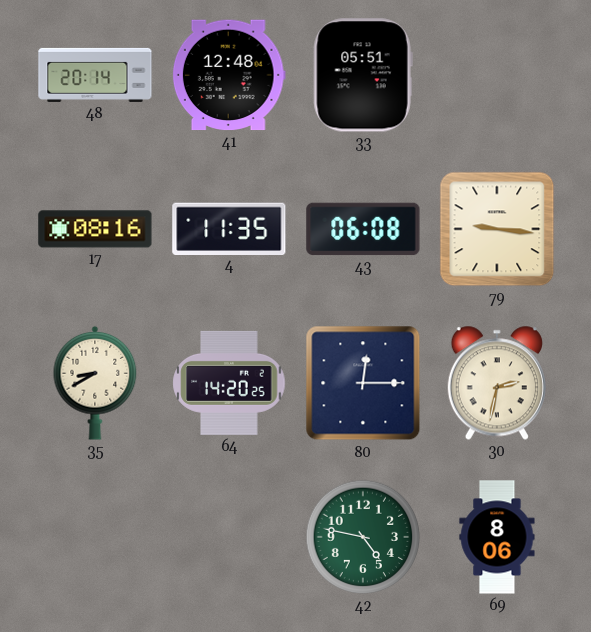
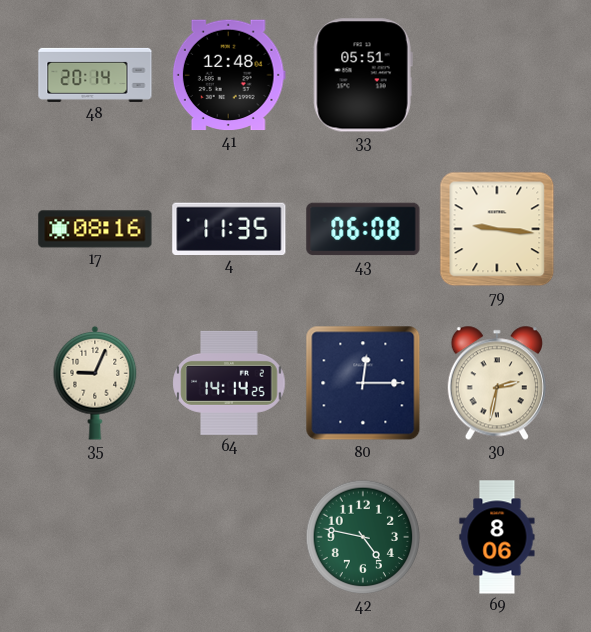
35: 8:40 -> 9:04 (95, 383)
64: 14:20 -> 14:14 (229, 383)
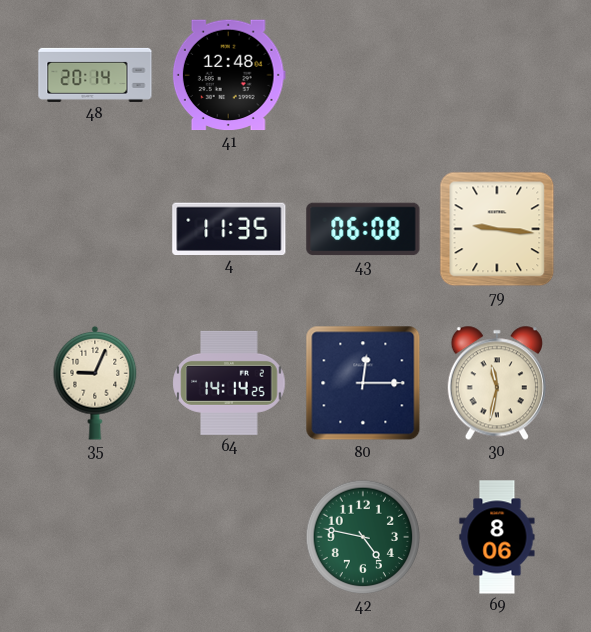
33: 05:51 -> none (363, 75)
17: 08:16 -> none (95, 229)
30: 2:32 -> 11:32 (497, 383)
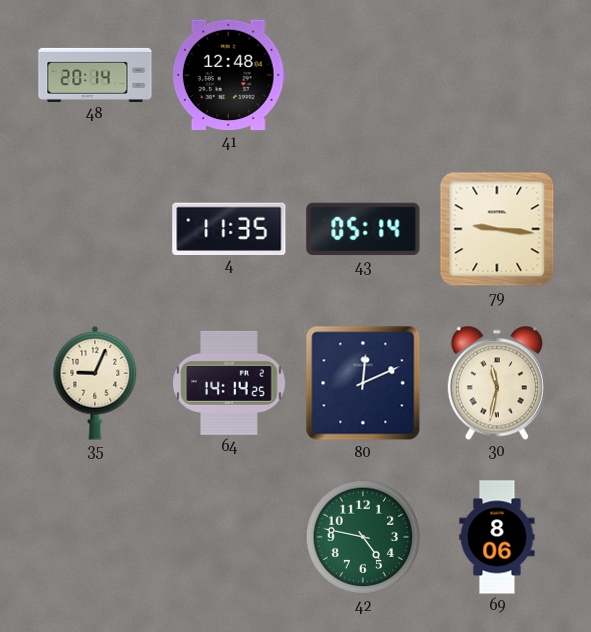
43: 06:08 -> 05:14 (363, 229)
80: 12:15 -> 12:11 (363, 383)
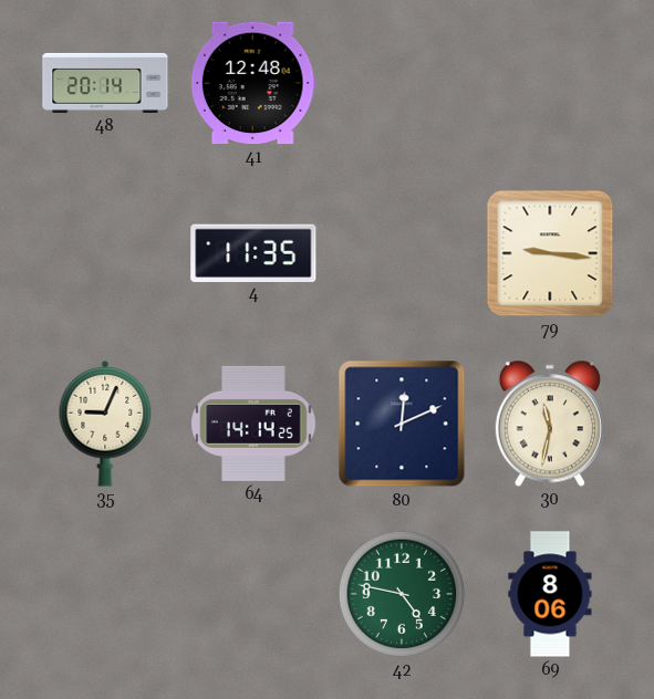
43: 05:14 -> none (363, 229)
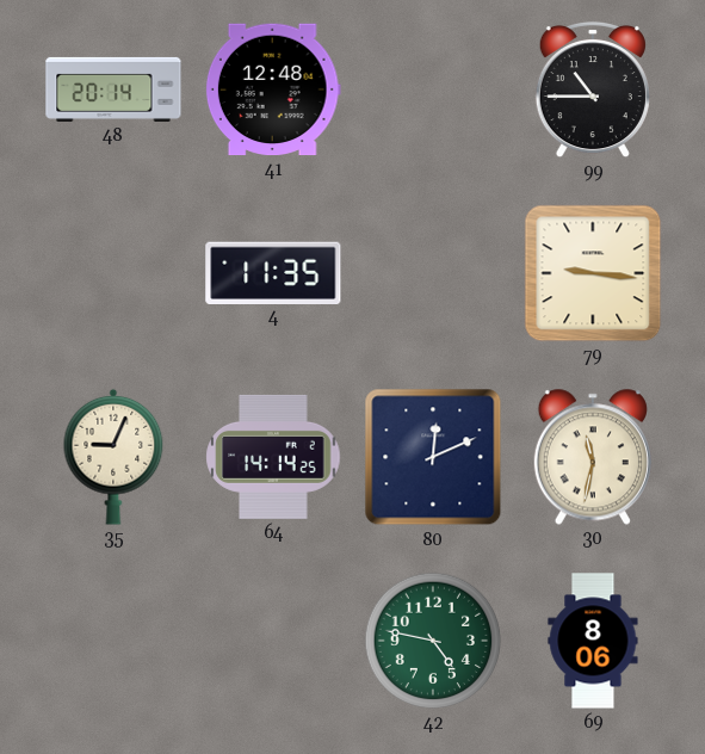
99: none -> 10:45 (593, 89)
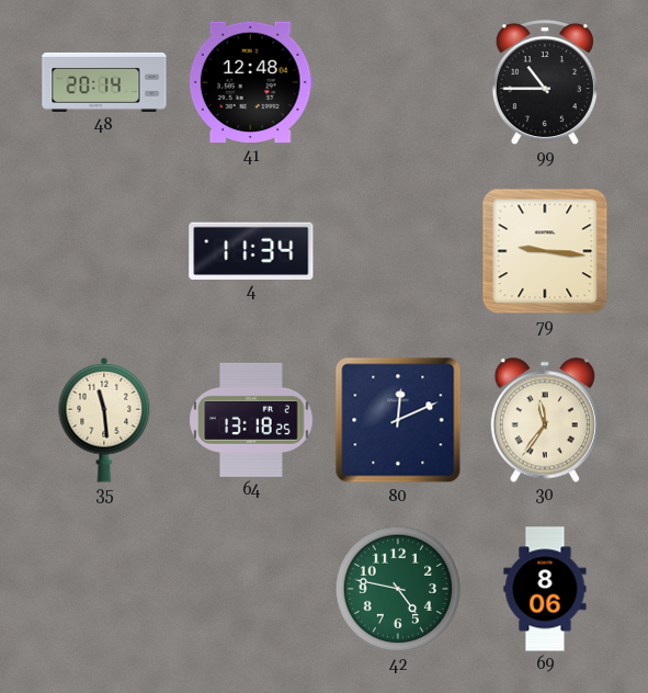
4: 11:35 -> 11:34 (251, 250)
35: 9:04 -> 11:29 (104, 420)
64: 14:14 -> 13:18 (251, 420)
30: 11:32 -> 11:36 (545, 420)
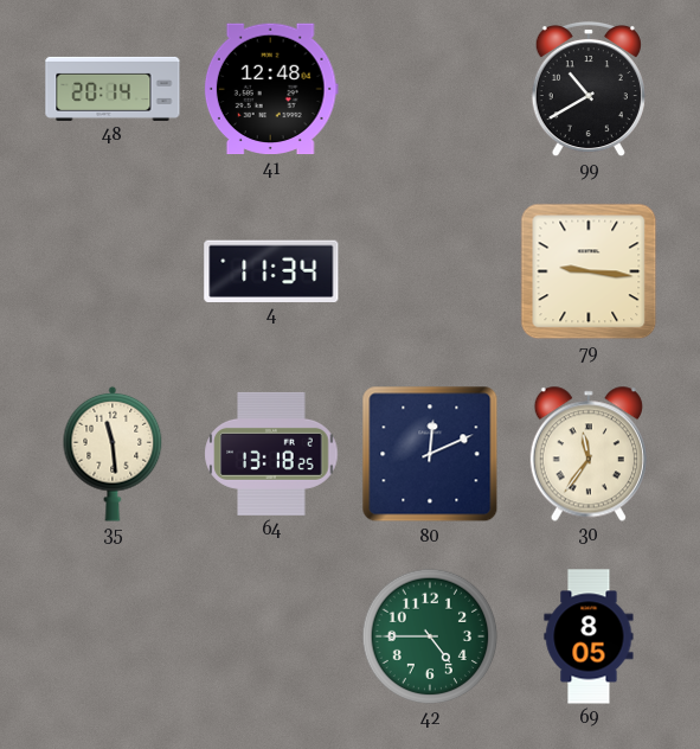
99: 10:45 -> 10:40 (589, 89)
42: 4:47 -> 4:45 (430, 636)
69: 8:06 -> 8:05 (589, 636)
